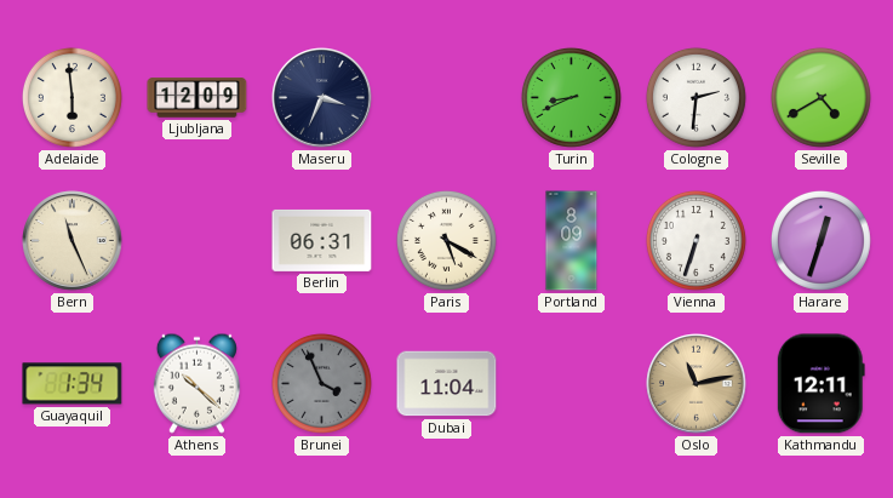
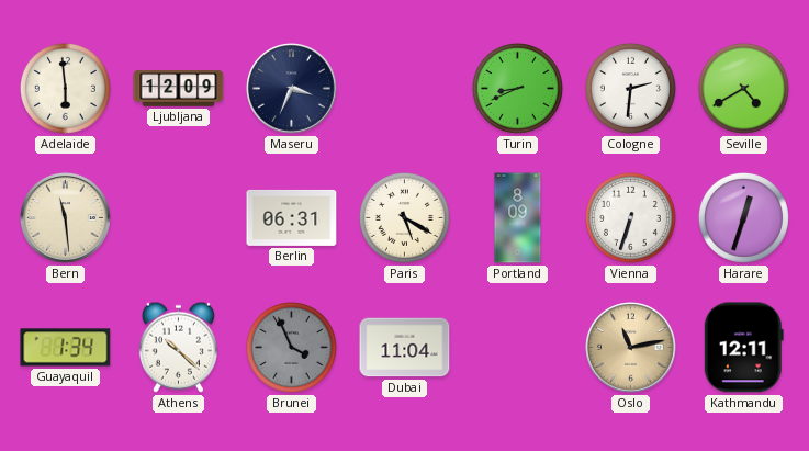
Bern: 11:26 -> 11:29 (66, 218)
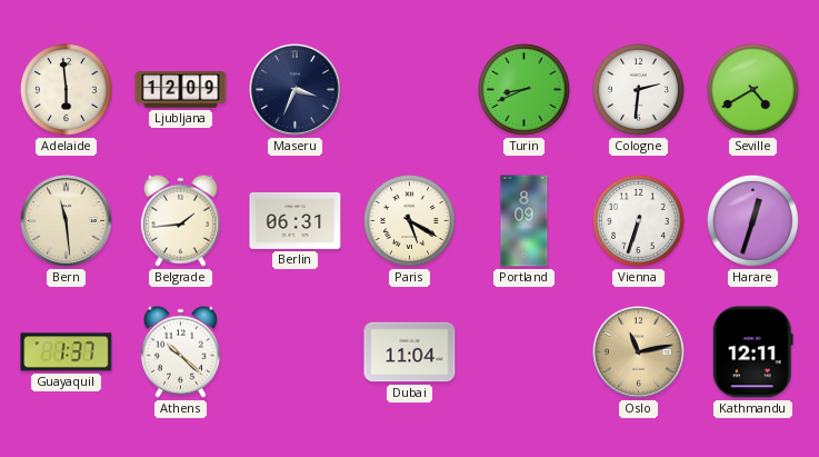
Belgrade: none -> 1:44 (180, 220)
Guayaquil: 1:34 -> 1:37 (67, 352)
Brunei: 3:56 -> none (291, 347)
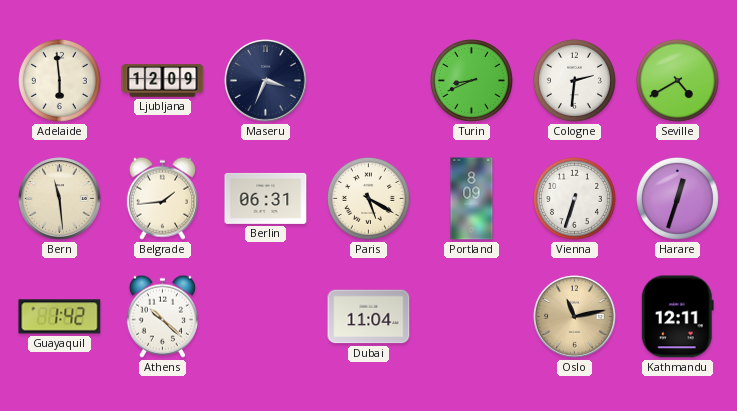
Guayaquil: 1:37 -> 1:42 (60, 317)
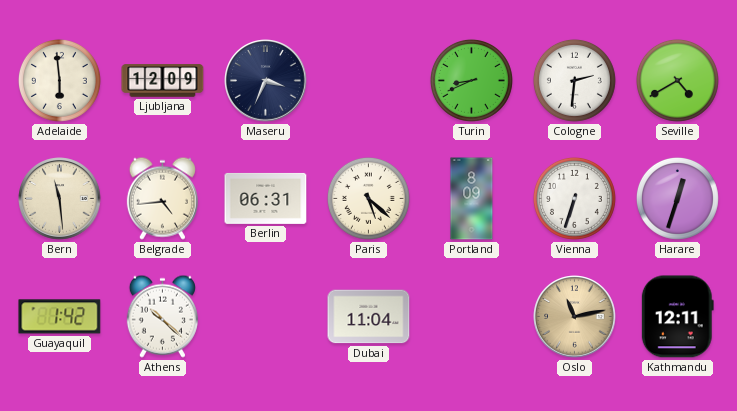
Belgrade: 1:44 -> 4:44 (162, 198)
Paris: 5:20 -> 5:22 (368, 198)
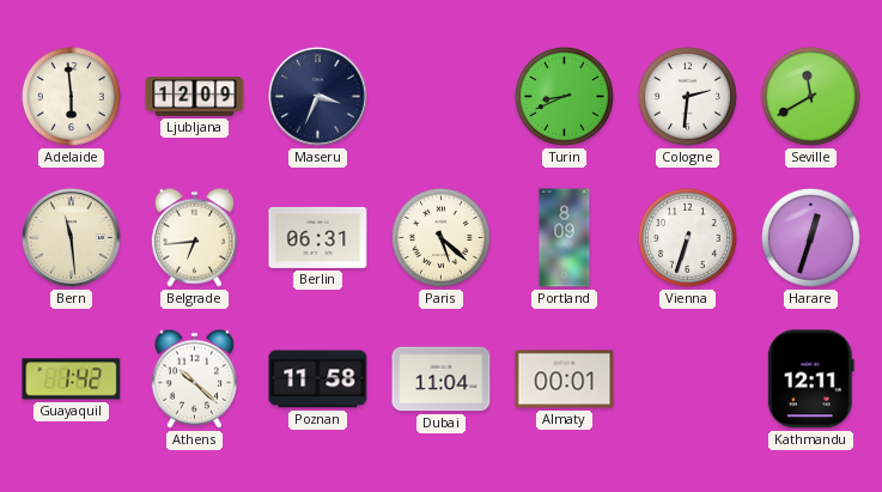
Seville: 4:40 -> 11:40 (810, 96)
Belgrade: 4:44 -> 6:44 (194, 237)
Poznan: none -> 11:58 (318, 379)
Almaty: none -> 00:01 (565, 379)
Oslo: 11:13 -> none (575, 317)
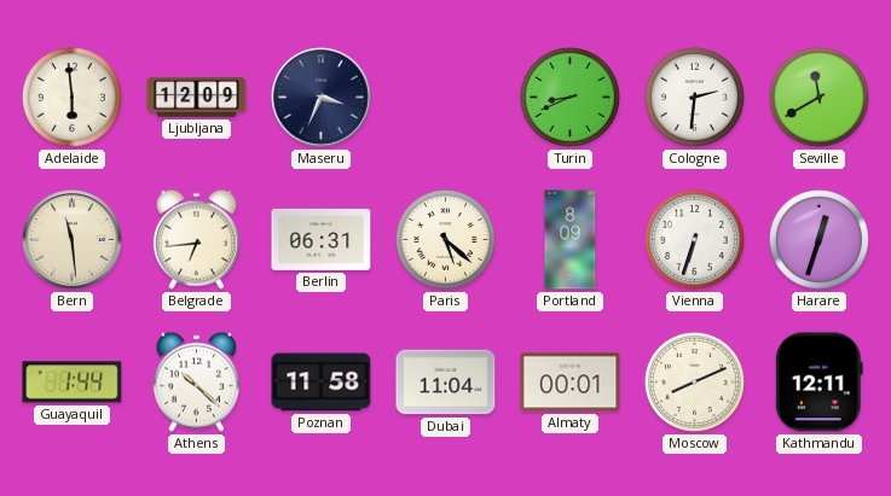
Guayaquil: 1:42 -> 1:44 (73, 383)
Moscow: none -> 8:11 (694, 381)
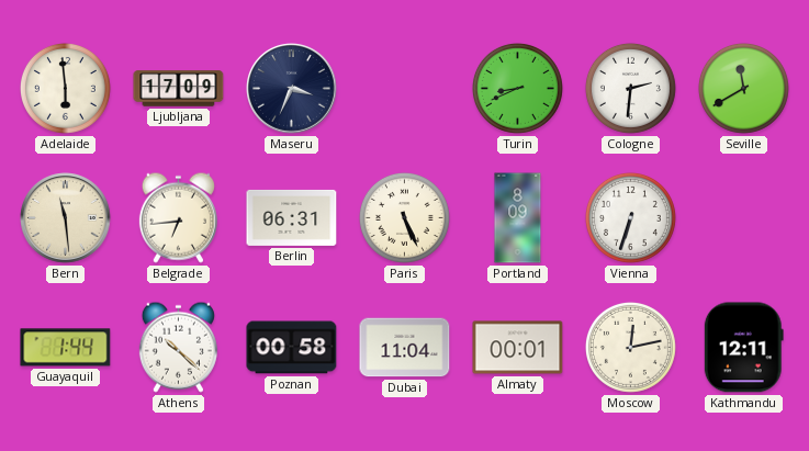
Ljubljana: 12:09 -> 17:09 (179, 89)
Paris: 5:22 -> 5:26 (404, 217)
Harare: 12:33 -> none (818, 239)
Poznan: 11:58 -> 00:58 (292, 348)
Moscow: 8:11 -> 12:13 (630, 347)
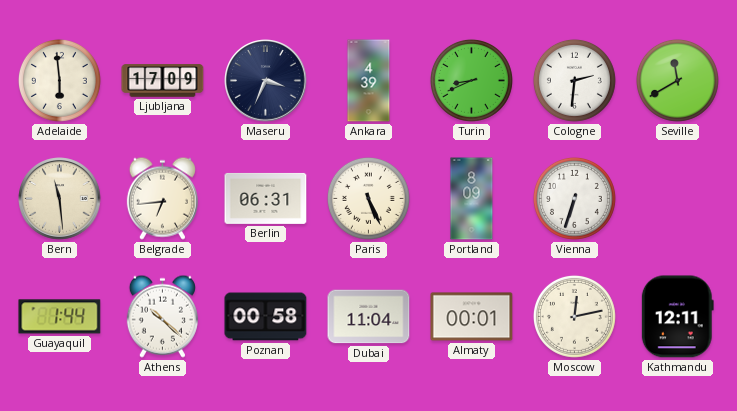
Ankara: none -> 4:39 (369, 81)
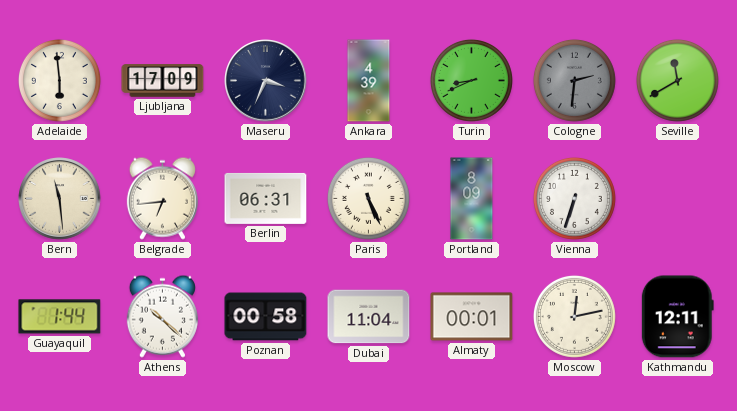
Cologne dial: white -> grey (574, 80)
